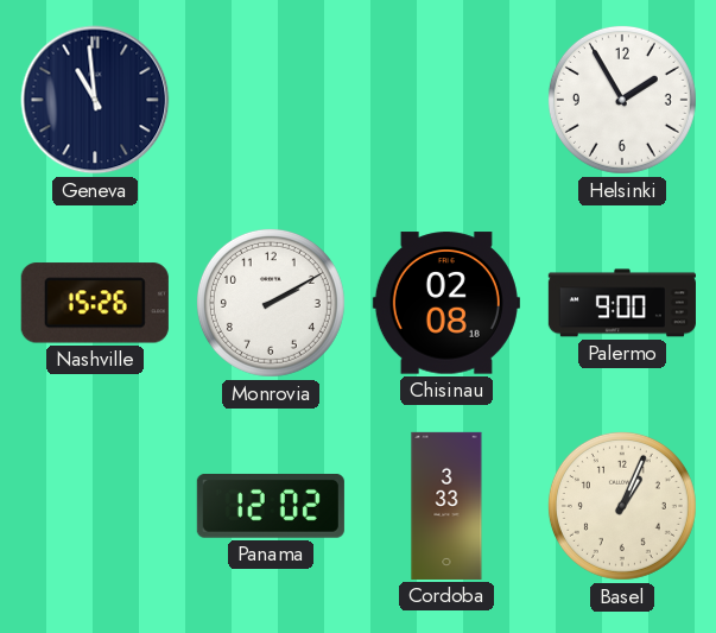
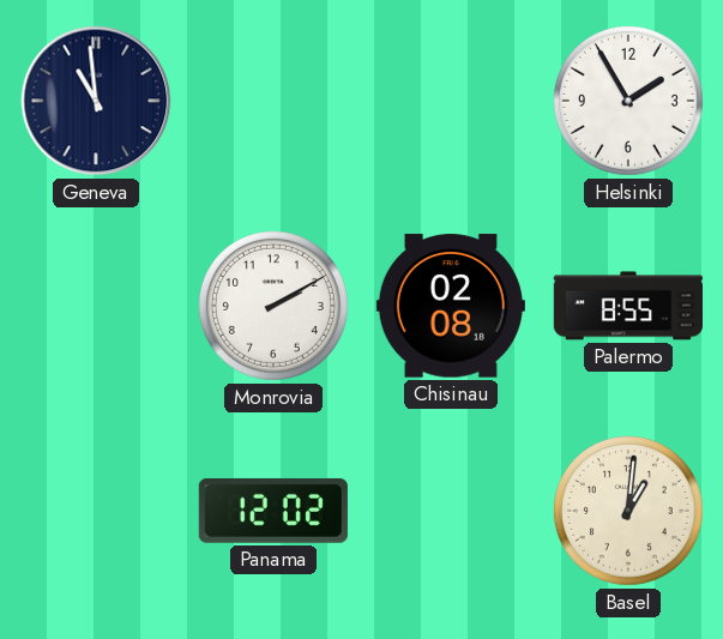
Nashville: 15:26 -> none (95, 303)
Palermo: 9:00 -> 8:55 (628, 306)
Cordoba: 3:33 -> none (446, 506)
Basel: 1:04 -> 1:01 (628, 511)
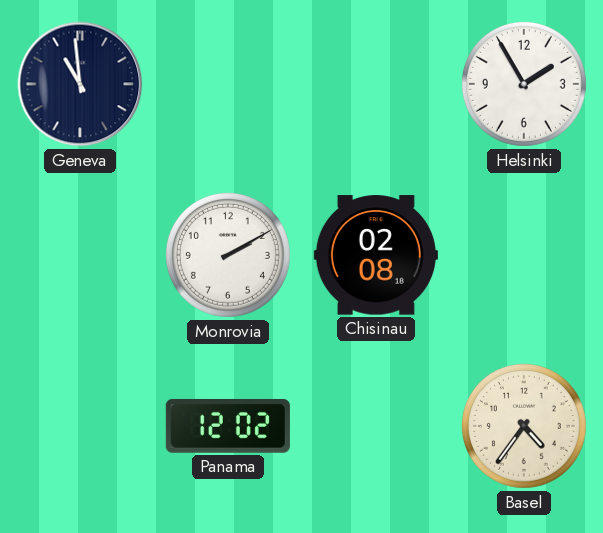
Palermo: 8:55 -> none (628, 306)
Basel: 1:01 -> 4:36 (524, 426)
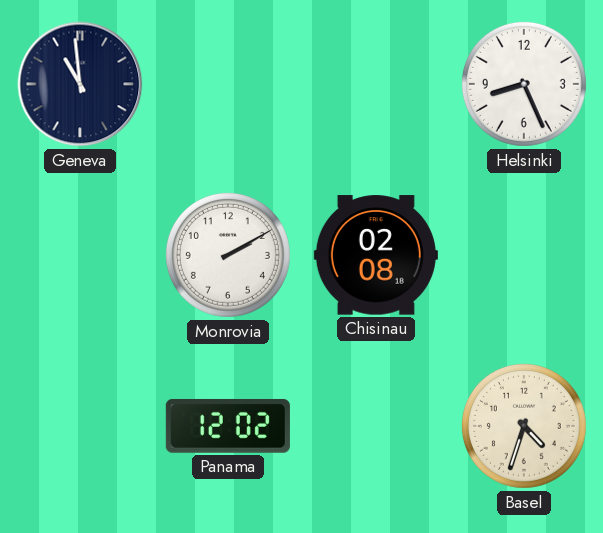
Helsinki: 1:55 -> 8:26 (524, 84)
Basel: 4:36 -> 4:33 (524, 426)
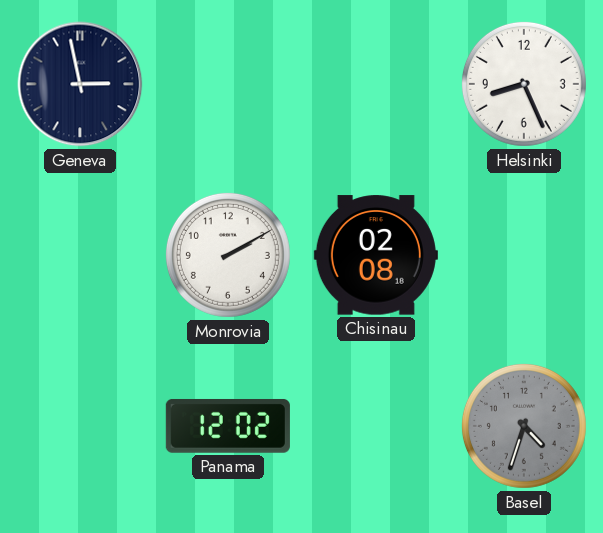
Geneva: 10:59 -> 2:58 (80, 84)
Basel dial: cream -> grey (524, 426)
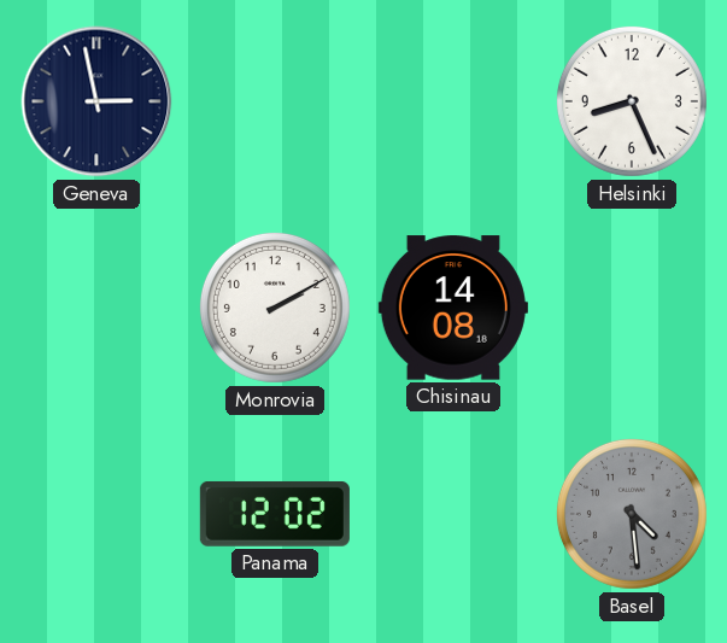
Chisinau: 02:08 -> 14:08 (453, 308)
Basel: 4:33 -> 4:29 (632, 514)
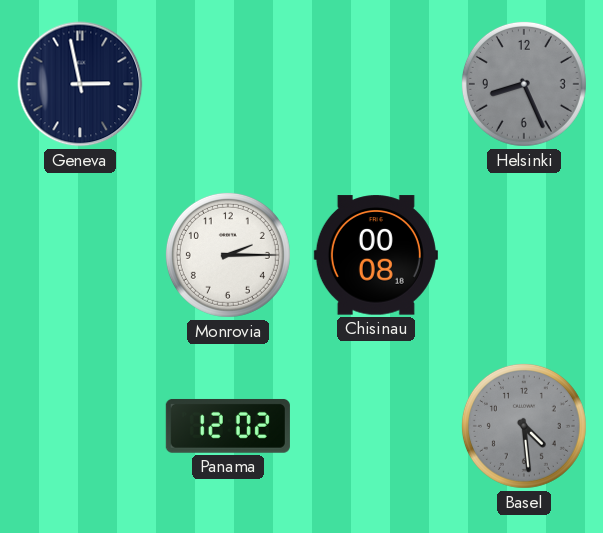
Helsinki dial: white -> grey (524, 84)
Monrovia: 2:10 -> 2:15 (228, 255)
Chisinau: 14:08 -> 00:08 (376, 255)
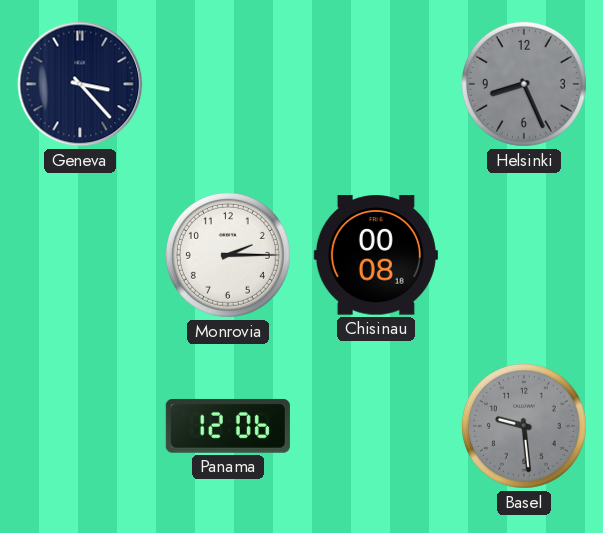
Geneva: 2:58 -> 3:23 (80, 84)
Panama: 12:02 -> 12:06 (228, 426)
Basel: 4:29 -> 9:29 (524, 426)
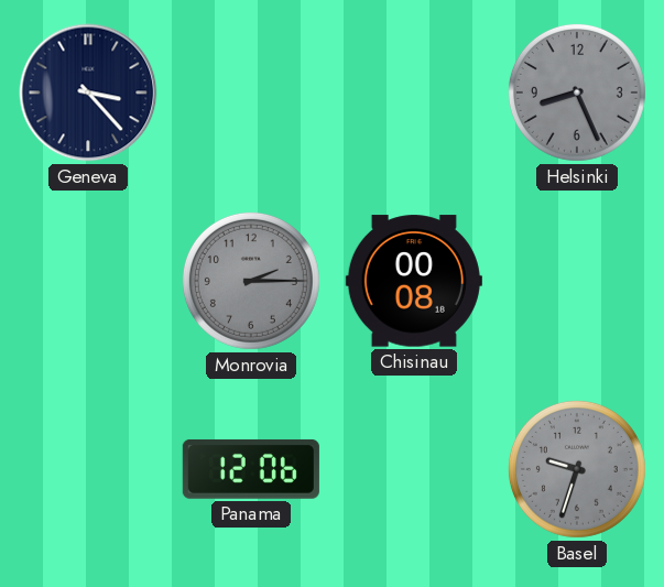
Monrovia dial: white -> grey (251, 281)
Basel: 9:29 -> 9:33 (577, 469)
